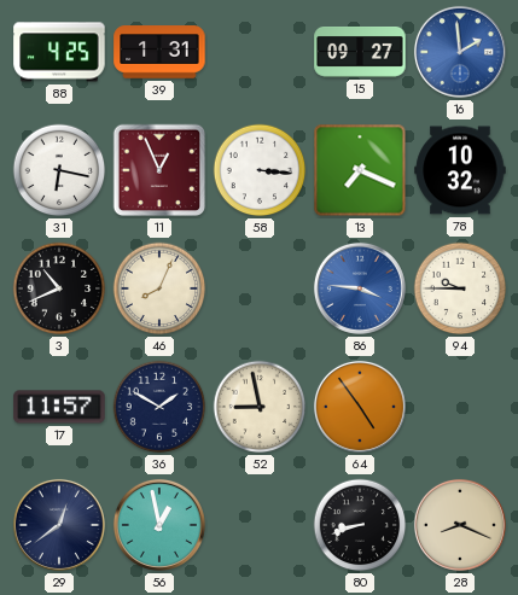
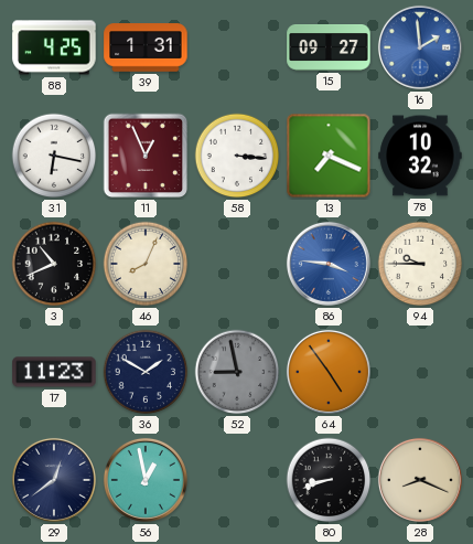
17: 11:57 -> 11:23 (54, 372)
52 dial: cream -> grey (237, 372)
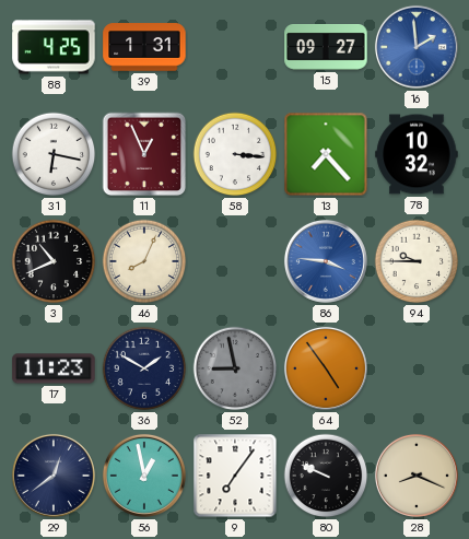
13: 7:19 -> 7:23 (326, 154)
9: none -> 7:06 (235, 476)
80: 8:42 -> 9:49 (326, 476)
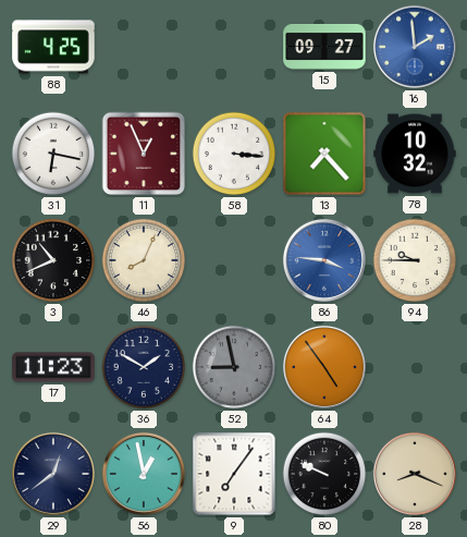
39: 1:31 -> none (144, 47)
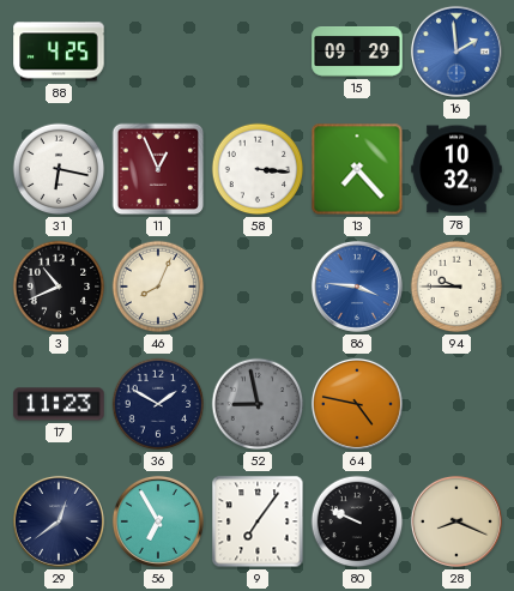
15: 09:27 -> 09:29 (357, 53)
64: 4:54 -> 4:47 (357, 404)
56: 12:58 -> 6:55 (158, 521)
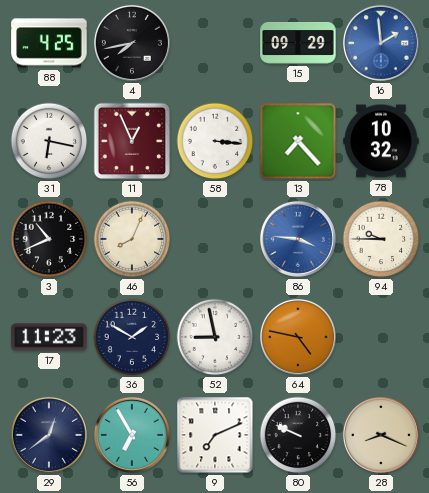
4: none -> 7:43 (132, 43)
52 dial: grey -> white (215, 337)
9: 7:06 -> 7:11 (215, 435)
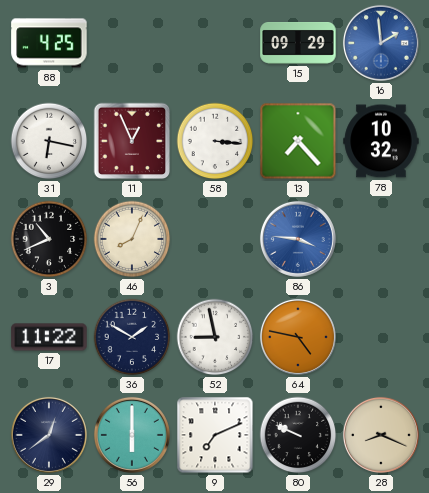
4: 7:43 -> none (132, 43)
94: 9:45 -> none (381, 239)
17: 11:23 -> 11:22 (49, 337)
56: 6:55 -> 6:00 (132, 435)
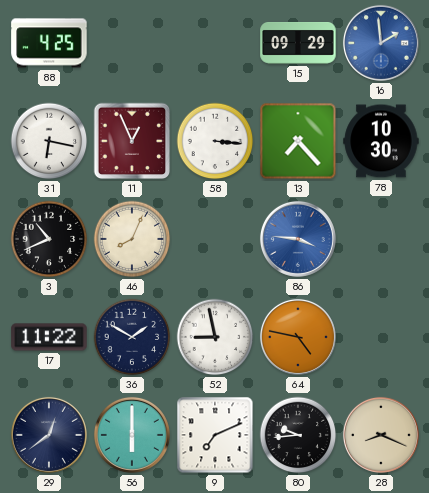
78: 10:32 -> 10:30 (381, 141)
80: 9:49 -> 9:44 (298, 435)
